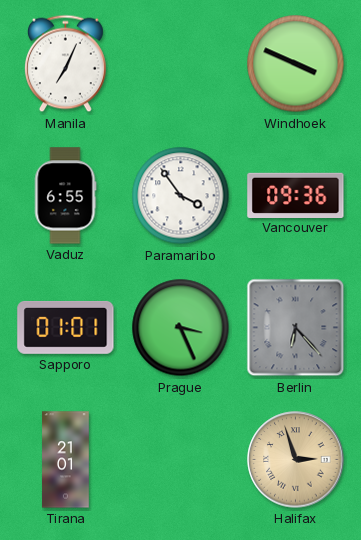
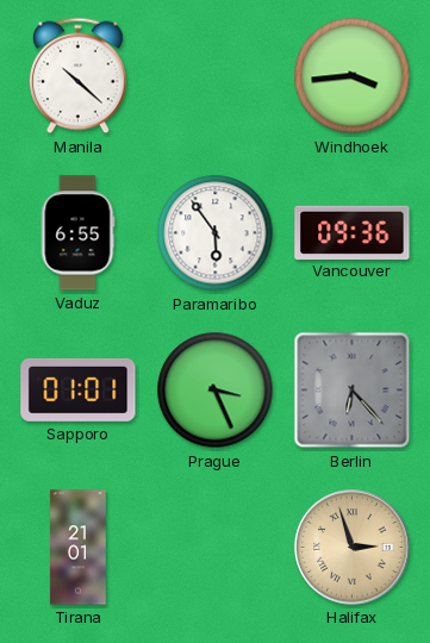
Manila: 7:04 -> 10:22 (79, 76)
Windhoek: 3:49 -> 3:44 (353, 76)
Paramaribo: 3:54 -> 5:54 (216, 233)
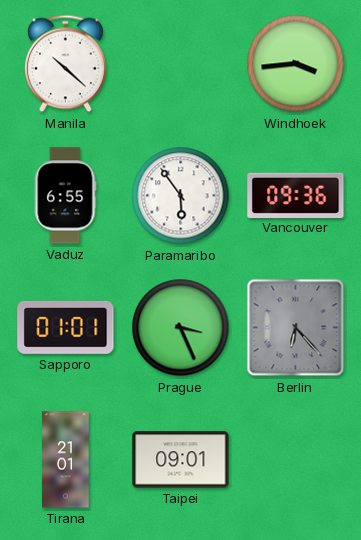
Taipei: none -> 09:01 (181, 460)
Halifax: 2:57 -> none (353, 548)
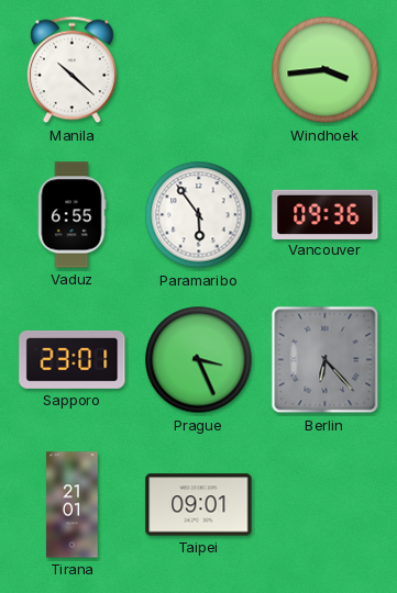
Sapporo: 01:01 -> 23:01 (73, 359)
